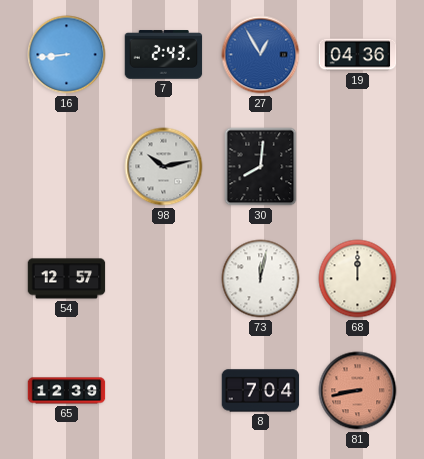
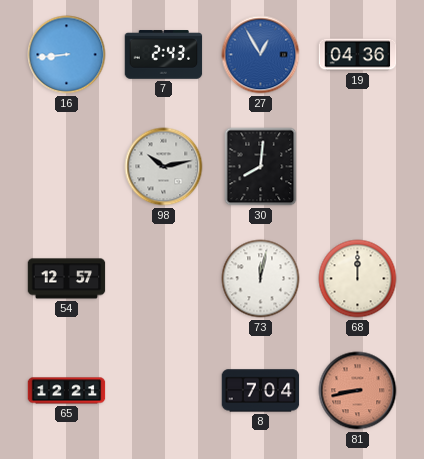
65: 12:39 -> 12:21 (67, 391)
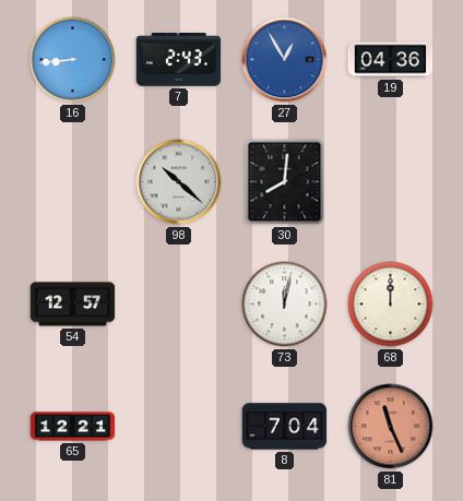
98: 10:13 -> 10:22 (179, 182)
81: 8:43 -> 11:26 (391, 427)
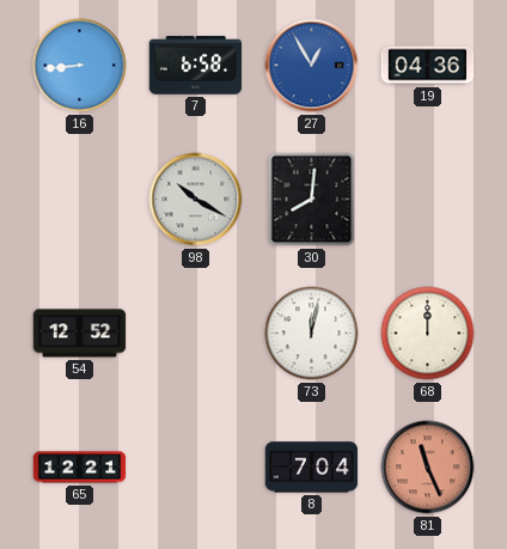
7: 2:43 -> 6:58 (196, 66)
98: 10:22 -> 10:20 (196, 200)
54: 12:57 -> 12:52 (80, 334)
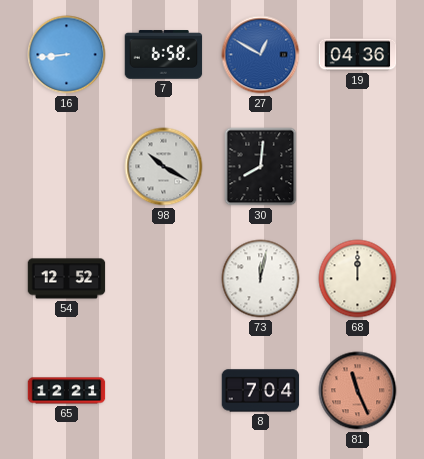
27: 12:55 -> 12:50 (261, 55)
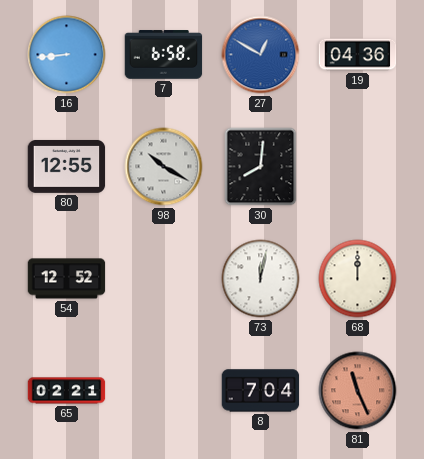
80: none -> 12:55 (67, 167)
65: 12:21 -> 02:21 (67, 391)
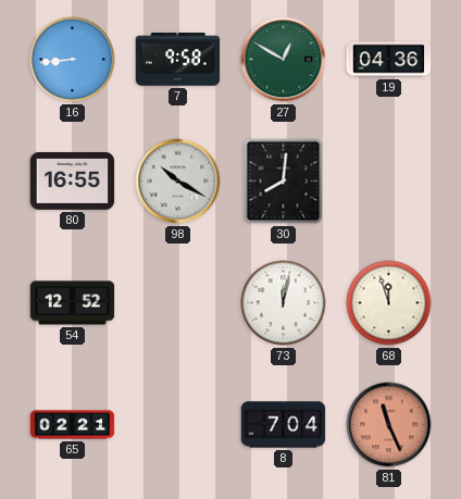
7: 6:58 -> 9:58 (178, 60)
27 dial: blue -> green (284, 60)
80: 12:55 -> 16:55 (73, 182)
68: 12:00 -> 11:57 (389, 303)
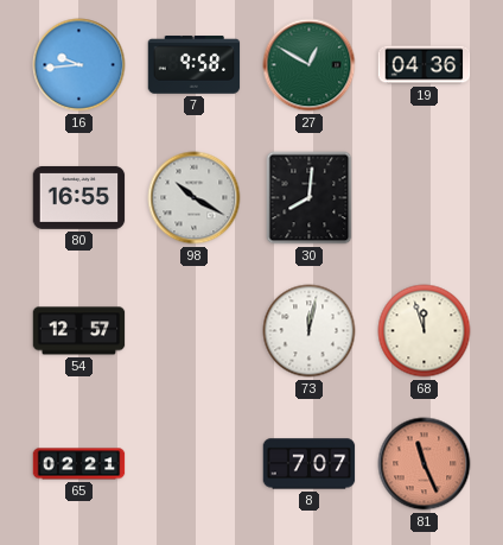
16: 8:44 -> 9:44 (79, 65)
54: 12:52 -> 12:57 (79, 331)
8: 7:04 -> 7:07 (310, 464)
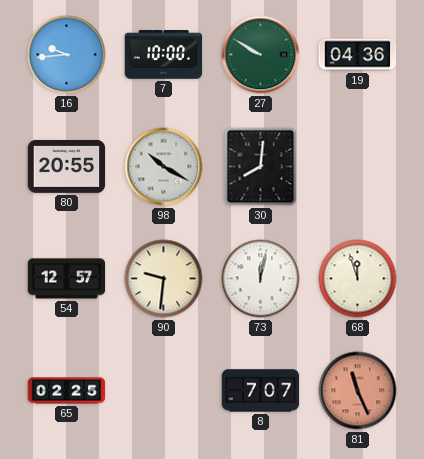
7: 9:58 -> 10:00 (164, 55)
27: 12:50 -> 9:50 (261, 55)
80: 16:55 -> 20:55 (67, 167)
90: none -> 9:31 (164, 279)
65: 02:21 -> 02:25 (67, 391)
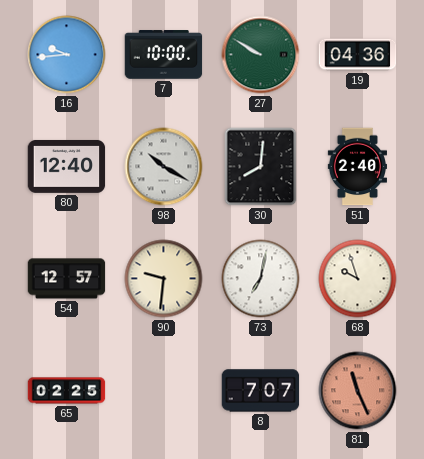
80: 20:55 -> 12:40 (67, 167)
51: none -> 2:40 (357, 167)
73: 12:02 -> 7:02 (261, 279)
68: 11:57 -> 9:57 (358, 279)
